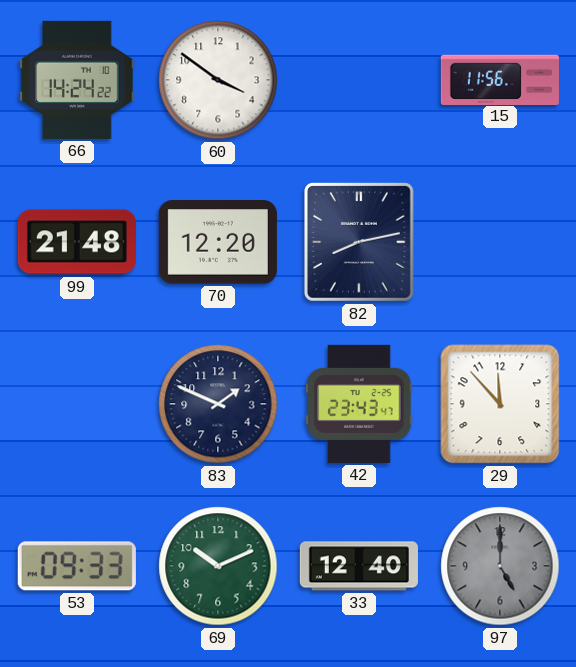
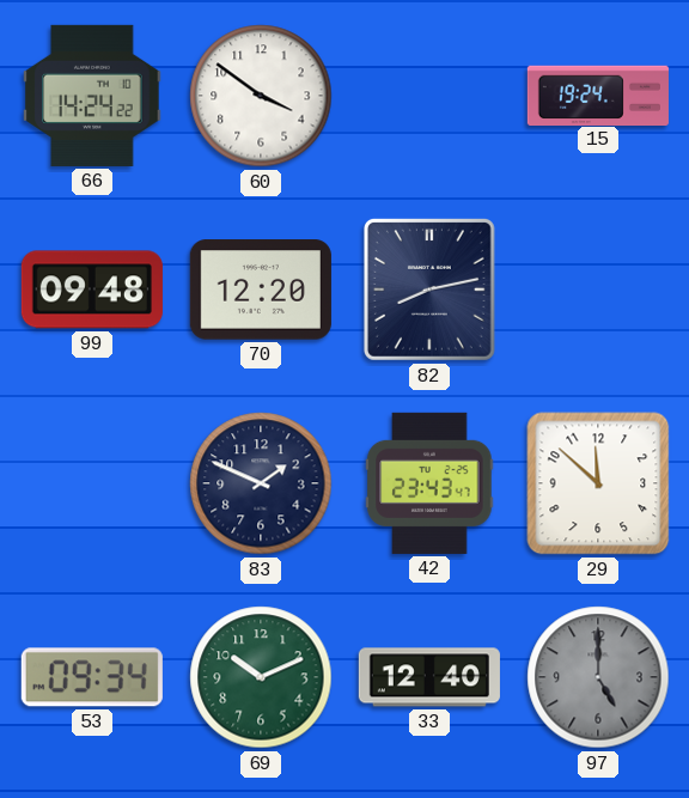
15: 11:56 -> 19:24 (598, 95)
99: 21:48 -> 09:48 (92, 290)
29: 11:53 -> 11:52 (598, 483)
53: 09:33 -> 09:34 (92, 677)
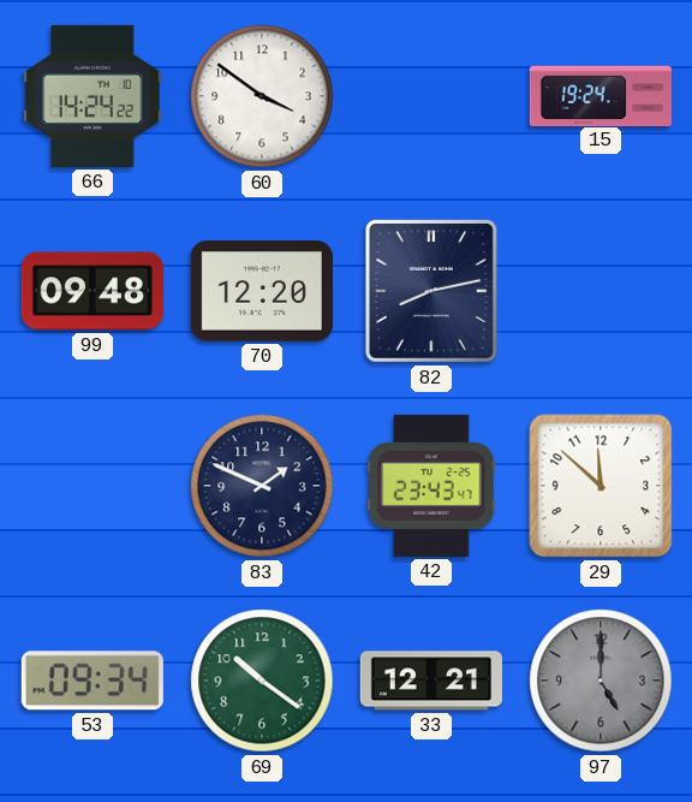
69: 10:11 -> 10:21 (262, 681)
33: 12:40 -> 12:21 (431, 681)
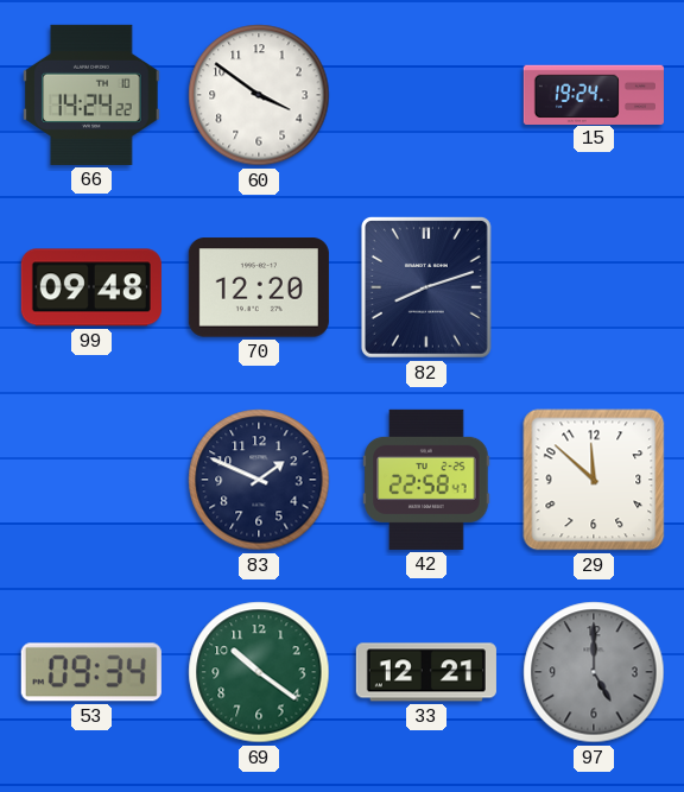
82: 8:13 -> 8:12 (426, 287)
42: 23:43 -> 22:58 (426, 480)
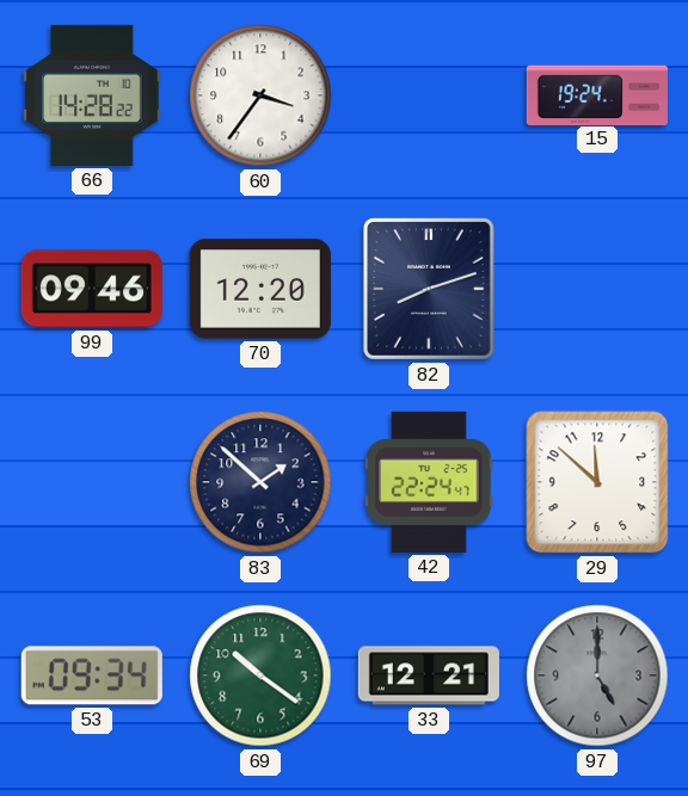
66: 14:24 -> 14:28 (92, 95)
60: 3:51 -> 3:36 (260, 95)
99: 09:48 -> 09:46 (92, 289)
83: 1:49 -> 1:52 (260, 482)
42: 22:58 -> 22:24 (429, 482)
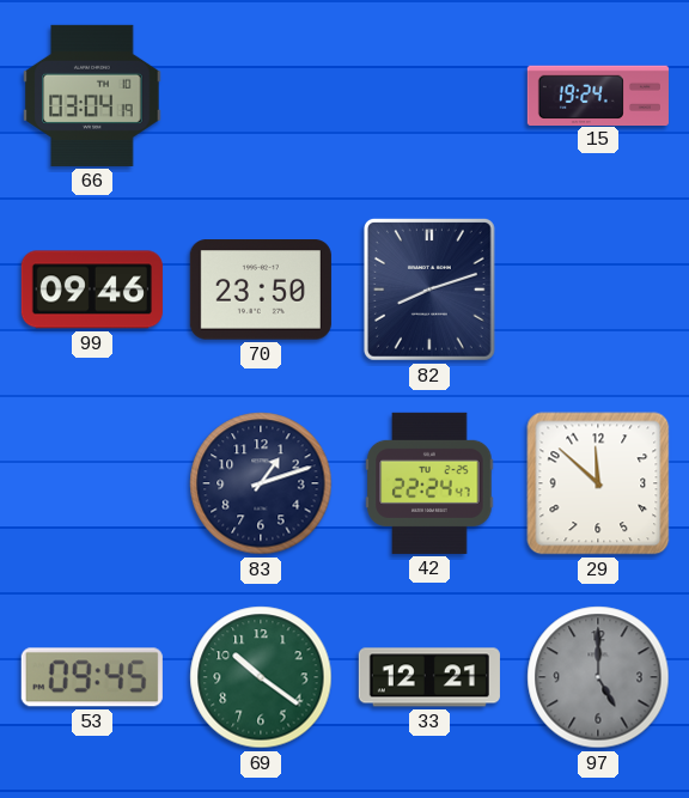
66: 14:28 -> 03:04 (92, 96)
60: 3:36 -> none (260, 95)
70: 12:20 -> 23:50 (261, 290)
83: 1:52 -> 1:12 (261, 483)
53: 09:34 -> 09:45 (92, 677)
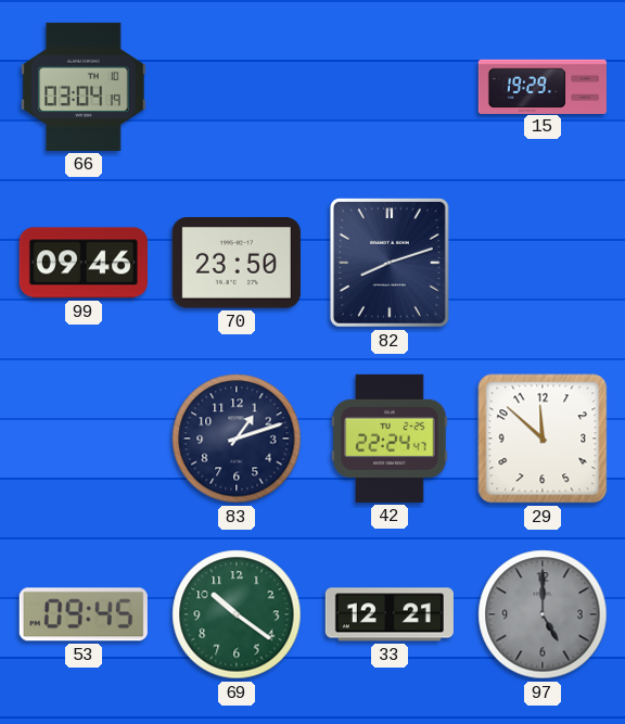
15: 19:24 -> 19:29 (543, 86)
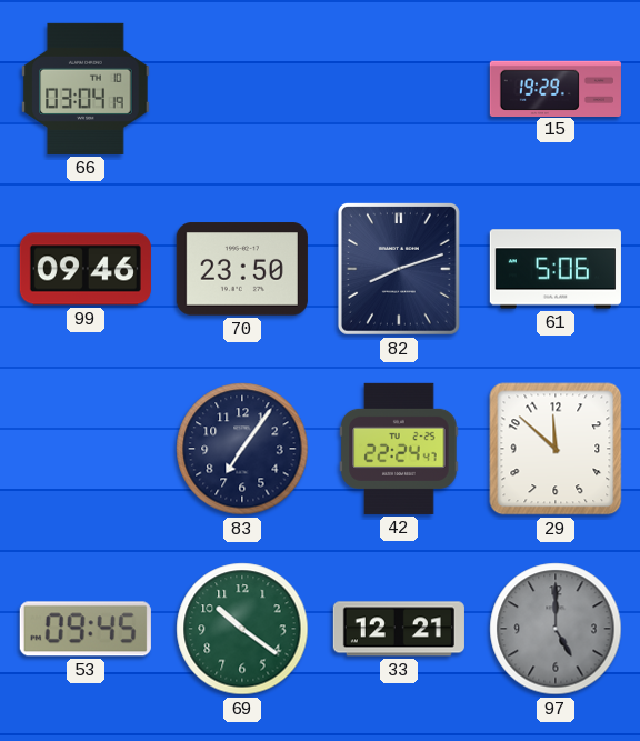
61: none -> 5:06 (556, 269)
83: 1:12 -> 7:06 (242, 449)
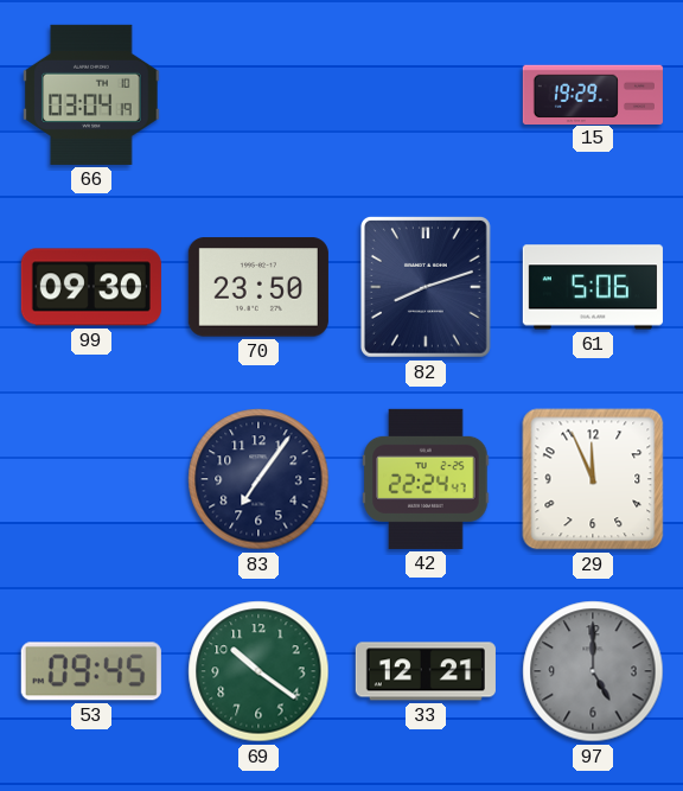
99: 09:46 -> 09:30 (91, 287)
29: 11:52 -> 11:56 (593, 479)
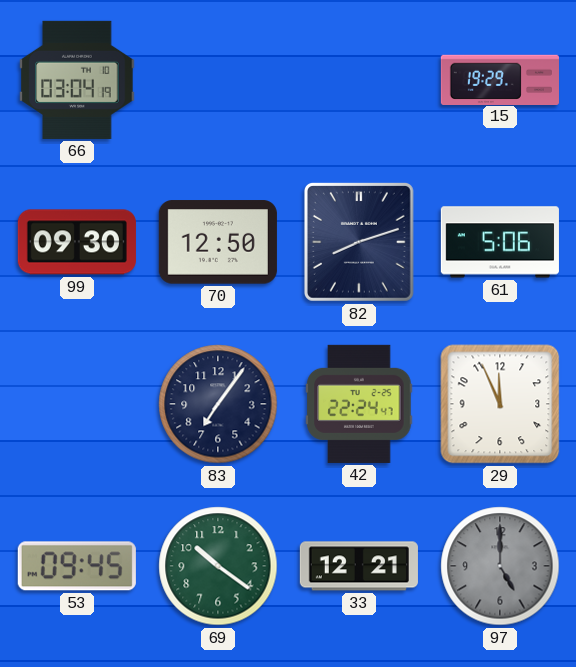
70: 23:50 -> 12:50 (218, 242)
